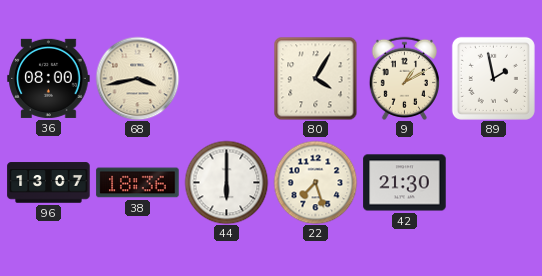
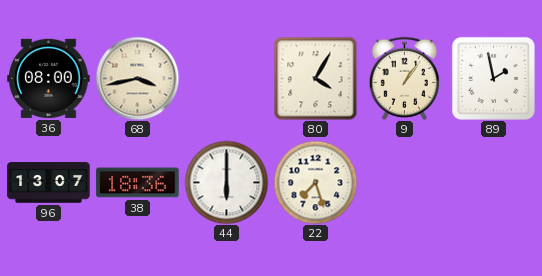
9: 1:10 -> 1:06 (404, 78)
42: 21:30 -> none (405, 183)
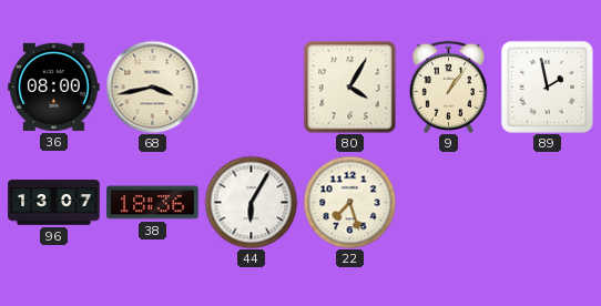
44: 6:00 -> 6:05 (251, 202)
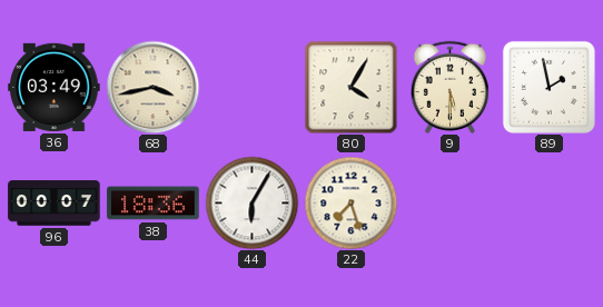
36: 08:00 -> 03:49 (55, 87)
9: 1:06 -> 5:30 (449, 87)
96: 13:07 -> 00:07 (55, 204)
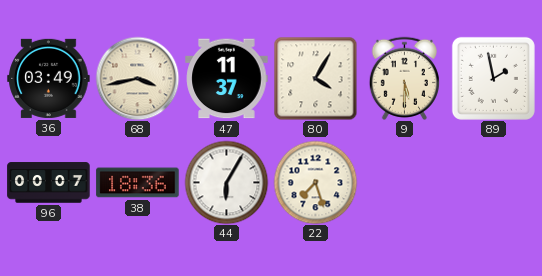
47: none -> 11:37 (227, 79)
